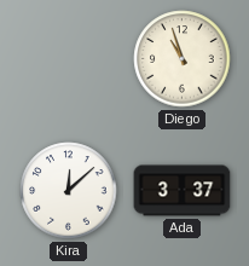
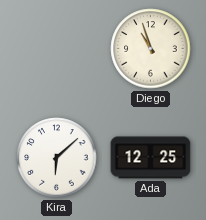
Kira: 12:08 -> 6:08 (57, 158)
Ada: 3:37 -> 12:25 (151, 158)
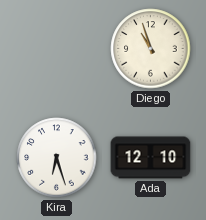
Kira: 6:08 -> 6:27 (57, 158)
Ada: 12:25 -> 12:10 (151, 158)
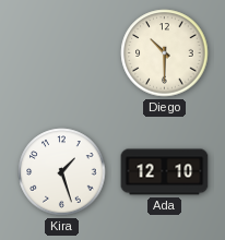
Diego: 10:57 -> 10:30 (165, 53)
Kira: 6:27 -> 1:27 (62, 172)
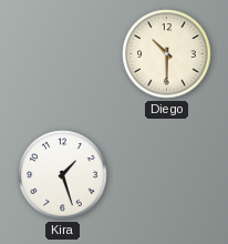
Ada: 12:10 -> none (165, 172)
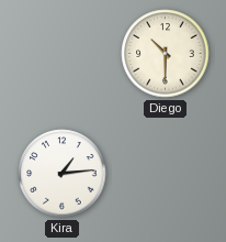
Kira: 1:27 -> 1:14 (63, 174)
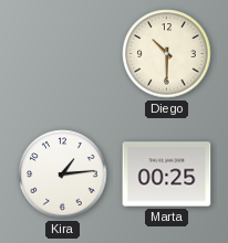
Marta: none -> 00:25 (167, 175)
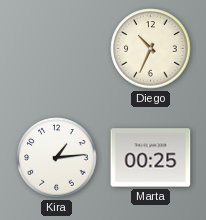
Diego: 10:30 -> 10:34 (151, 49)
